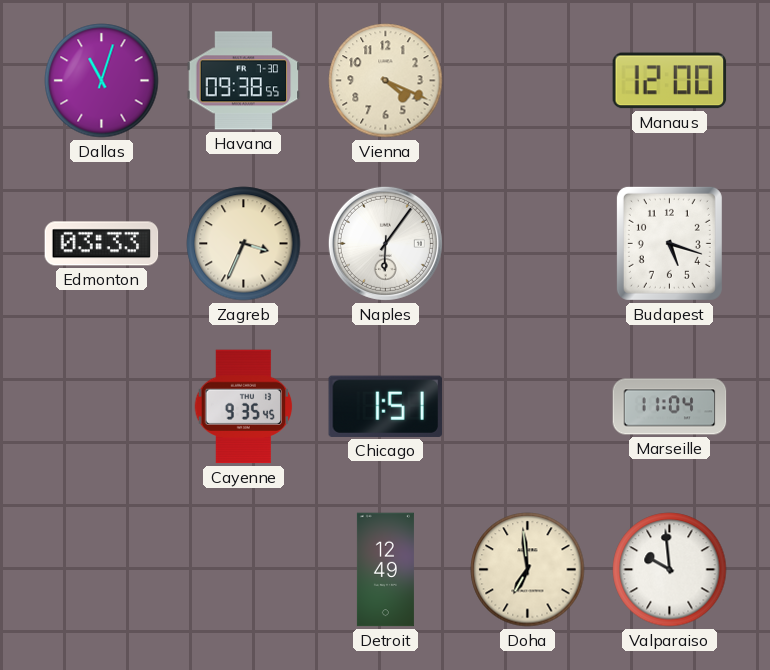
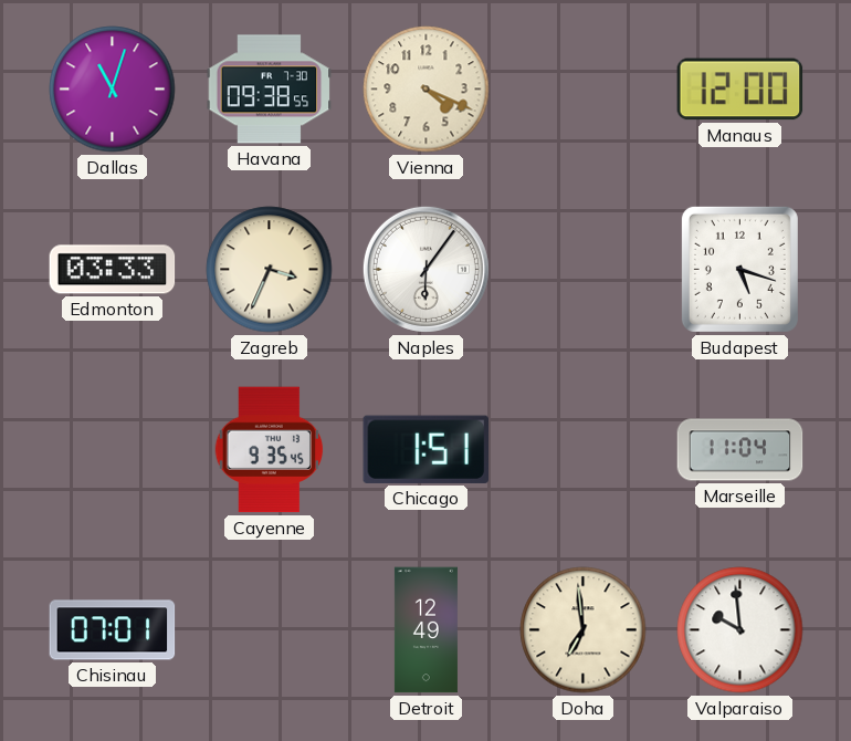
Chisinau: none -> 07:01 (113, 630)
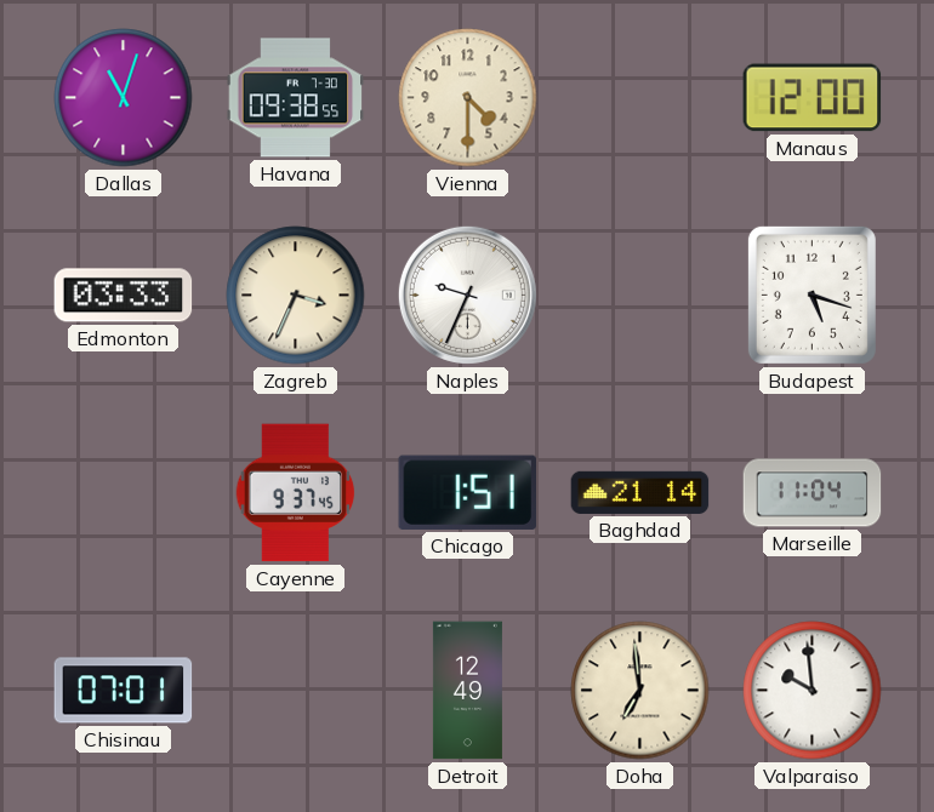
Vienna: 4:19 -> 4:30 (468, 98)
Naples: 6:06 -> 9:34 (467, 295)
Cayenne: 9:35 -> 9:37 (296, 493)
Baghdad: none -> 21:14 (640, 492)
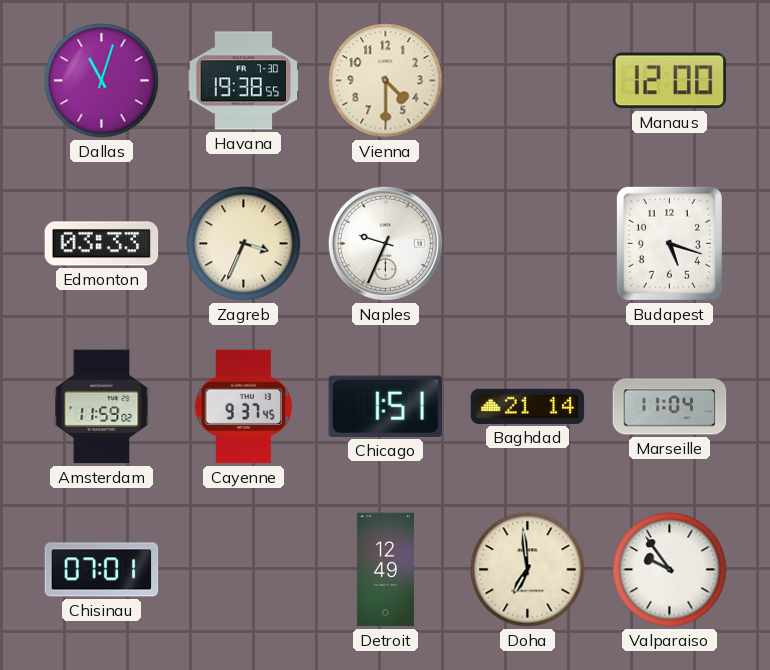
Havana: 09:38 -> 19:38 (244, 81)
Amsterdam: none -> 11:59 (102, 407)
Valparaiso: 9:59 -> 9:54 (670, 570)
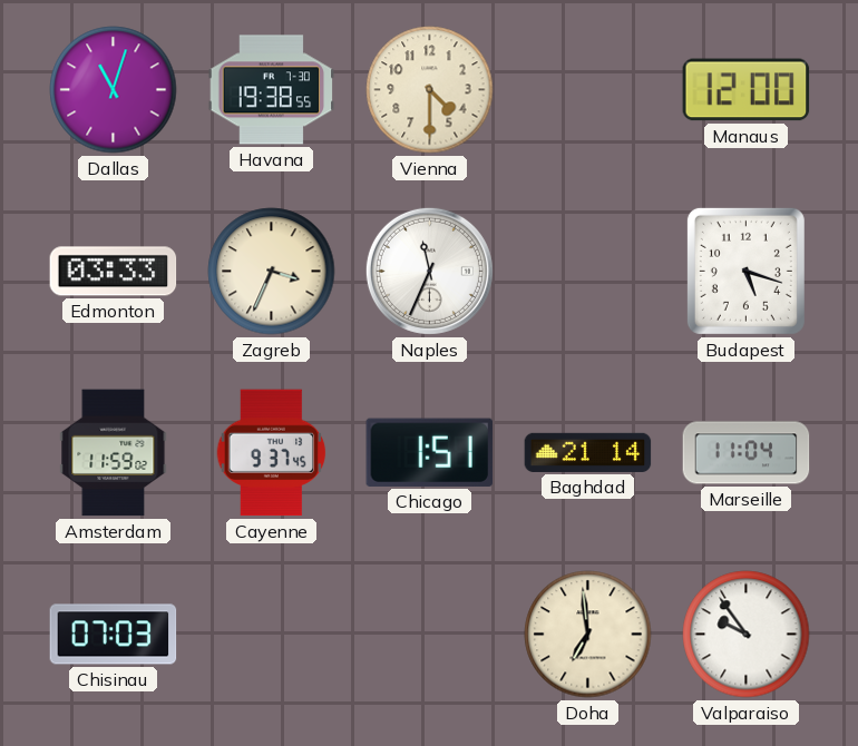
Naples: 9:34 -> 11:34 (429, 271)
Chisinau: 07:01 -> 07:03 (114, 635)
Detroit: 12:49 -> none (385, 570)
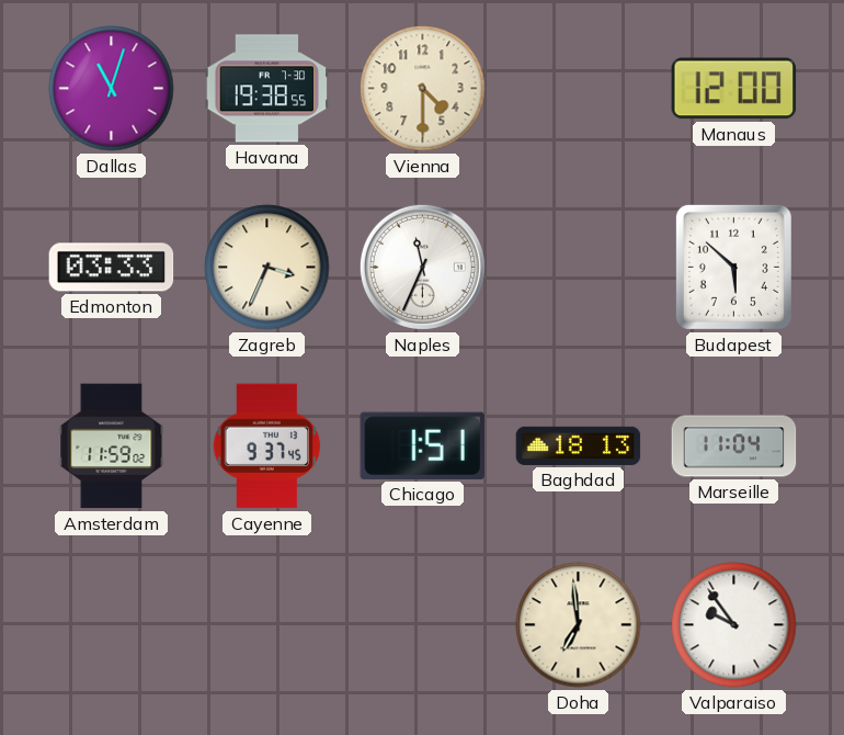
Budapest: 5:18 -> 5:52 (733, 267)
Baghdad: 21:14 -> 18:13 (579, 445)
Chisinau: 07:03 -> none (114, 635)
